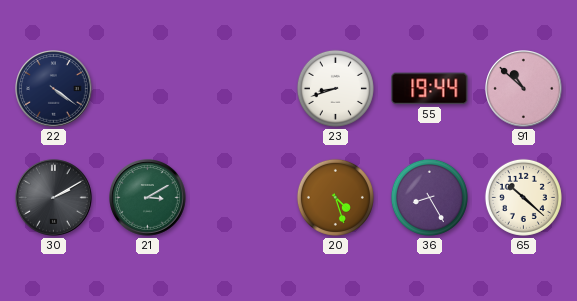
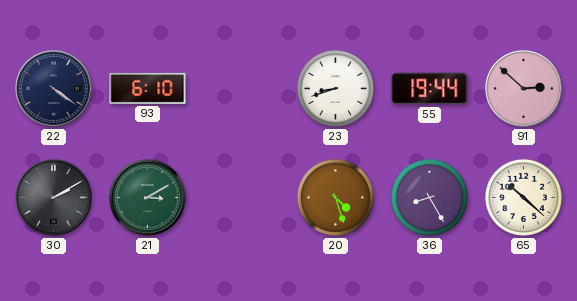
93: none -> 6:10 (148, 88)
91: 10:52 -> 2:52 (524, 89)
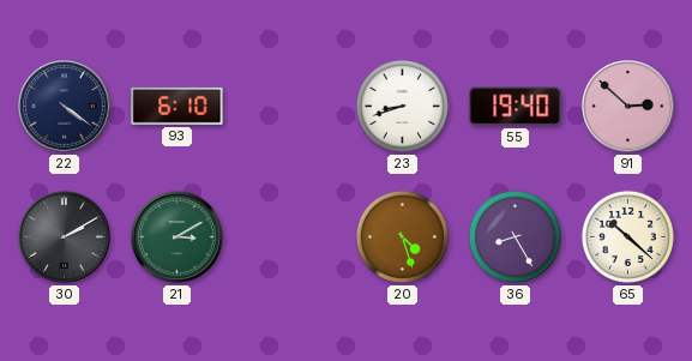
55: 19:44 -> 19:40 (516, 107)
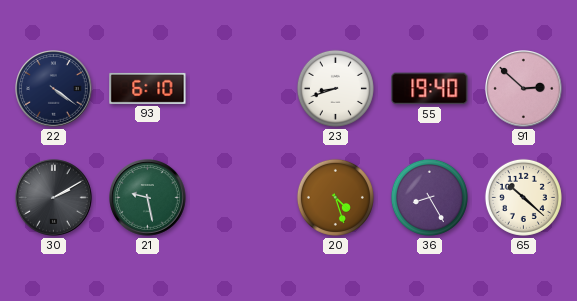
21: 3:10 -> 9:28 (148, 198)
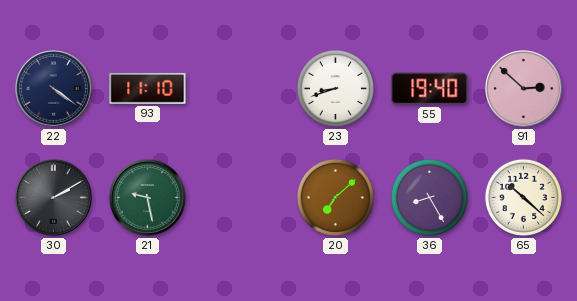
93: 6:10 -> 11:10 (148, 88)
20: 4:27 -> 7:08 (335, 197)
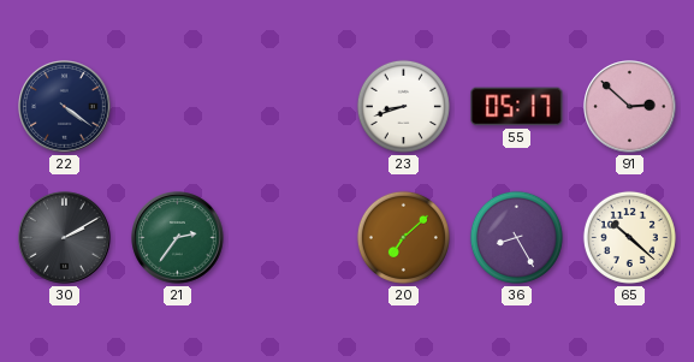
93: 11:10 -> none (148, 88)
55: 19:40 -> 05:17 (517, 107)
21: 9:28 -> 2:36 (178, 238)
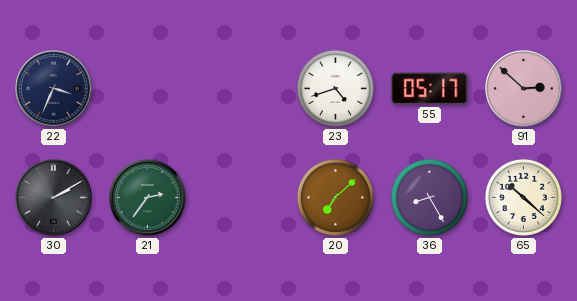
22: 4:21 -> 3:34 (54, 89)
23: 8:42 -> 4:42 (335, 88)
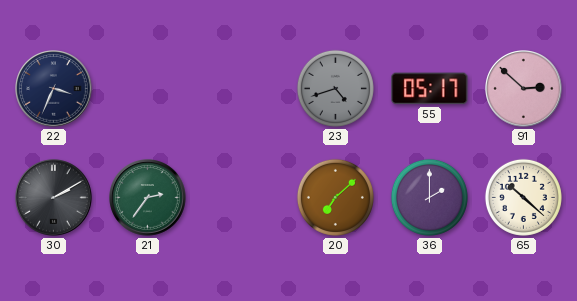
23 dial: white -> grey (335, 88)
36: 8:25 -> 2:00 (429, 197)
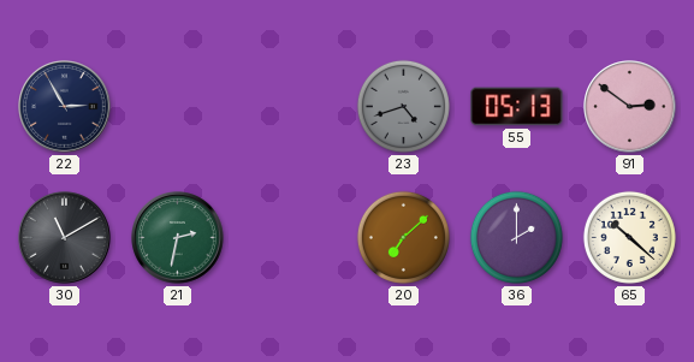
22: 3:34 -> 2:55 (65, 107)
55: 05:17 -> 05:13 (517, 107)
91: 2:52 -> 2:51 (630, 107)
30: 2:10 -> 11:10 (65, 238)
21: 2:36 -> 2:32 (178, 238)
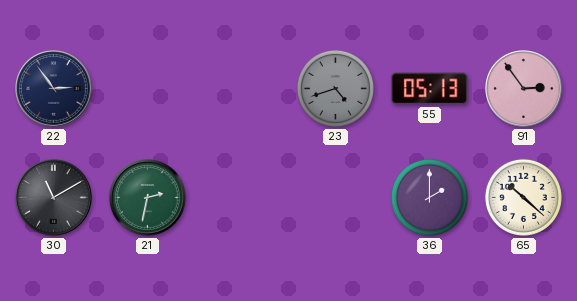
22: 2:55 -> 2:54 (54, 89)
91: 2:51 -> 2:54 (524, 89)
20: 7:08 -> none (403, 237)
